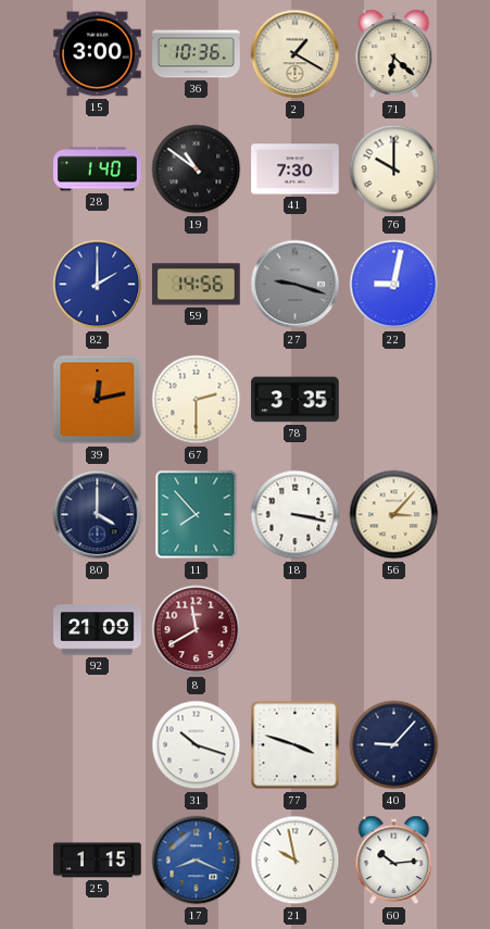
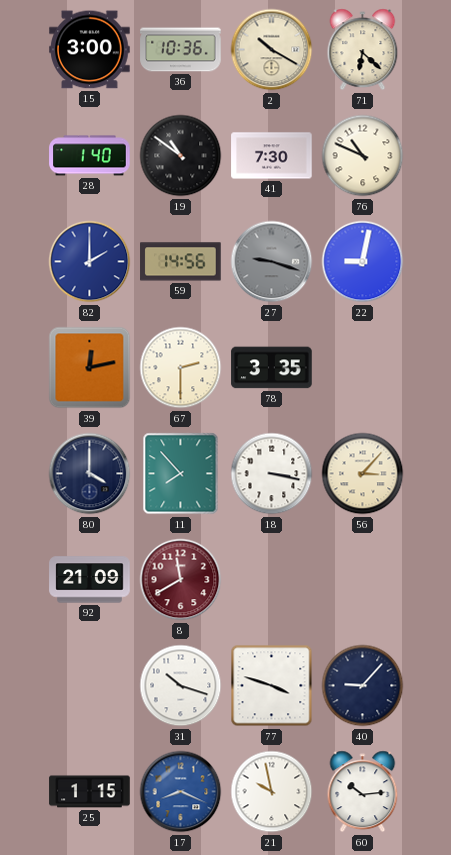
2: 1:20 -> 10:20 (272, 50)
76: 10:00 -> 10:49 (363, 156)
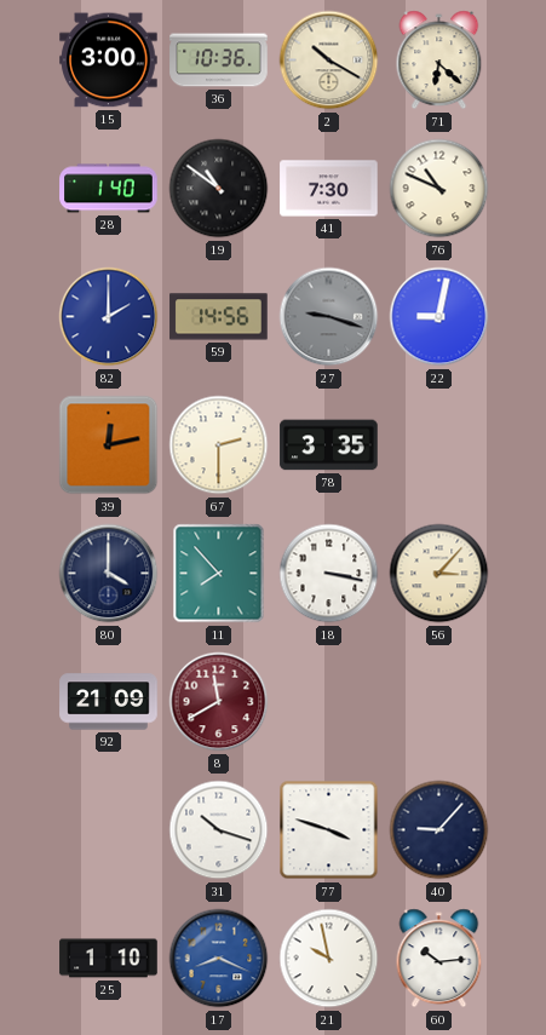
25: 1:15 -> 1:10 (109, 959)
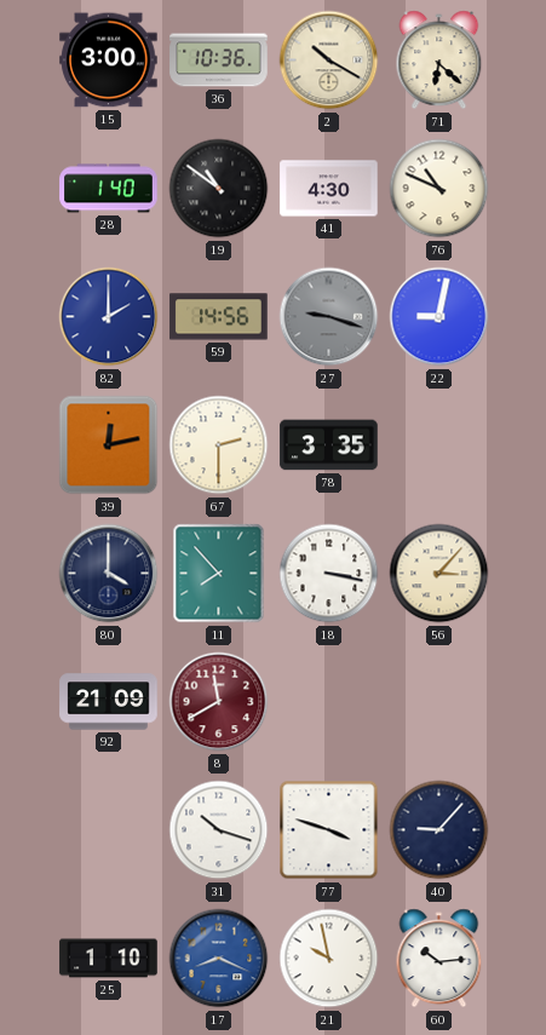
41: 7:30 -> 4:30 (329, 189)
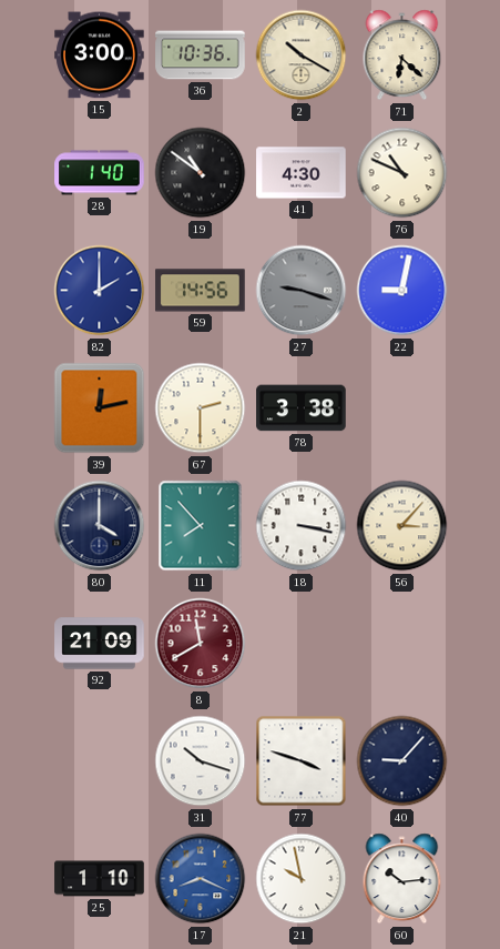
78: 3:35 -> 3:38 (302, 408)
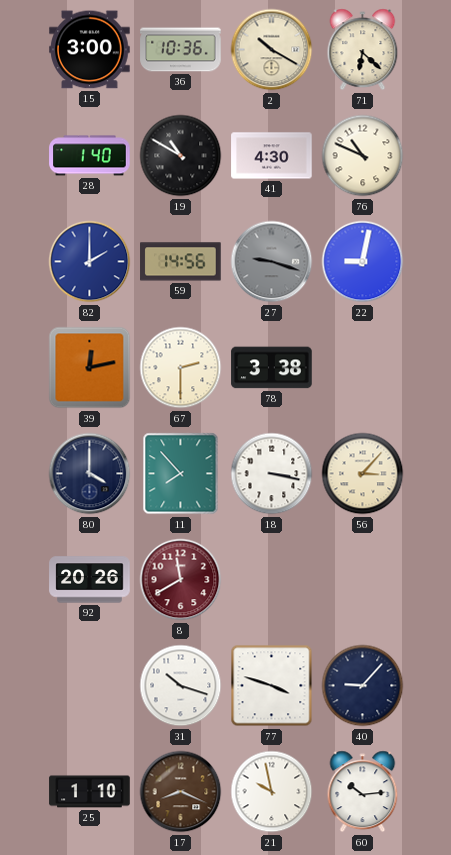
19: 10:51 -> 10:50 (181, 156)
92: 21:09 -> 20:26 (90, 580)
17 dial: blue -> brown (181, 792)
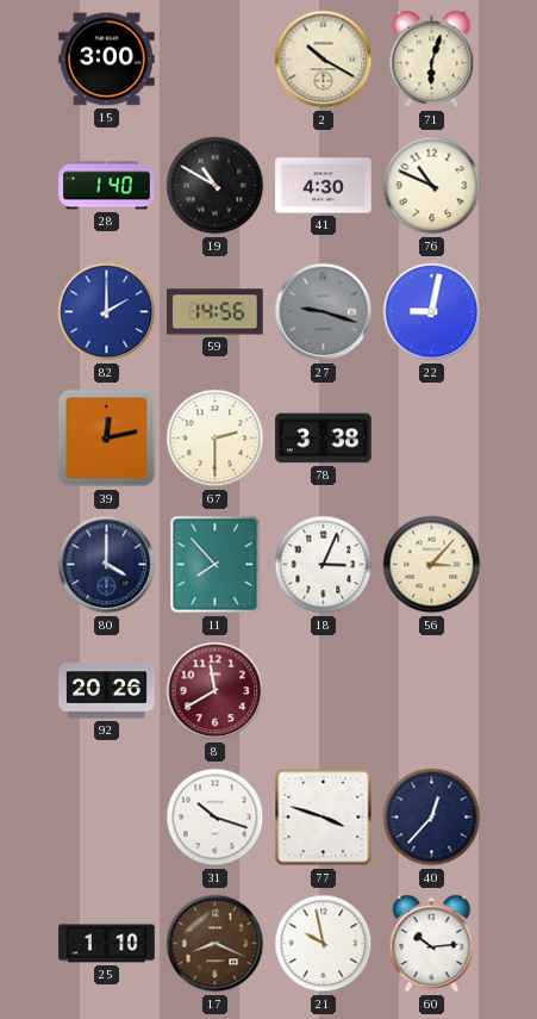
36: 10:36 -> none (181, 50)
71: 6:22 -> 6:03 (432, 60)
18: 3:17 -> 3:04 (324, 565)
40: 9:07 -> 12:37 (432, 818)
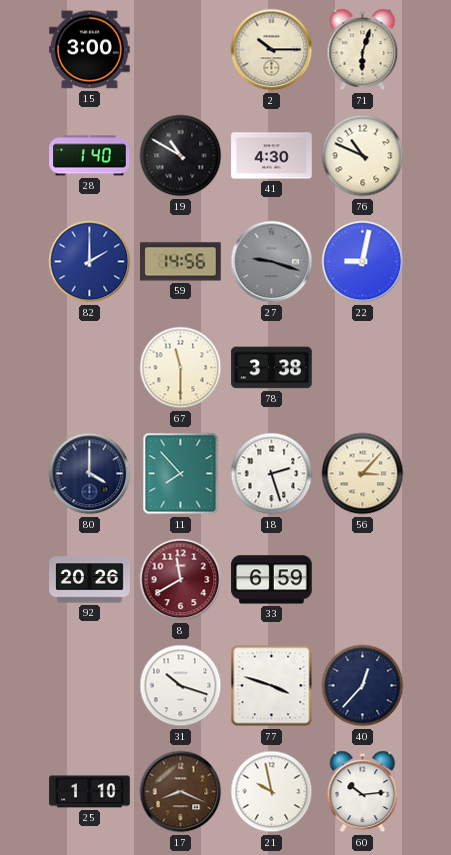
2: 10:20 -> 10:15 (272, 50)
39: 12:13 -> none (107, 439)
67: 2:30 -> 11:30 (181, 368)
18: 3:04 -> 2:27 (272, 474)
33: none -> 6:59 (272, 580)
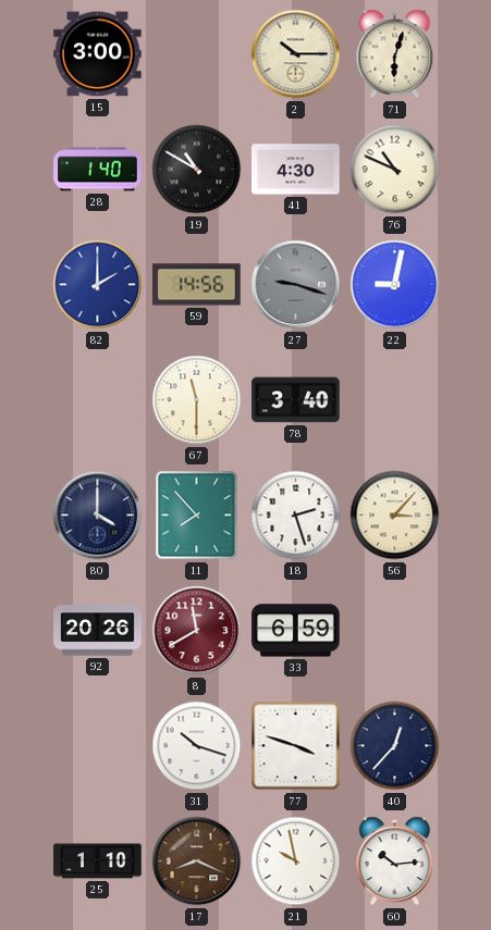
78: 3:38 -> 3:40 (296, 400)
